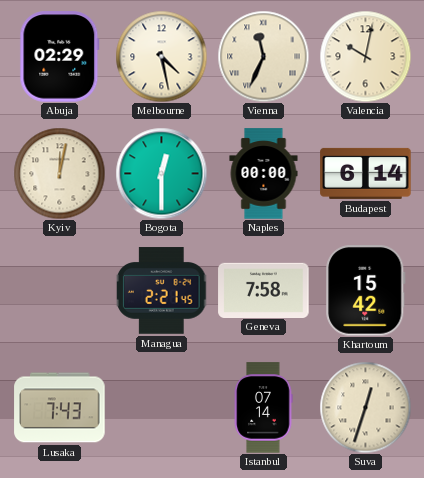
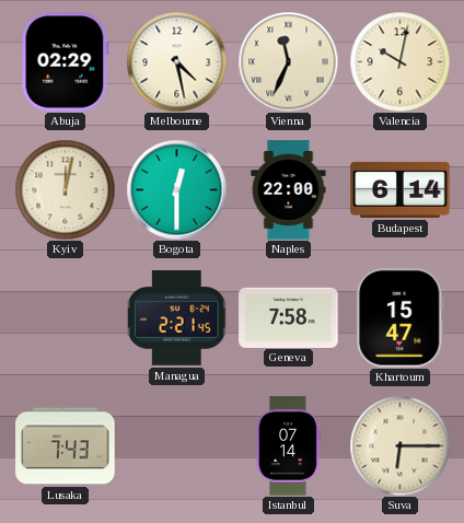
Naples: 00:00 -> 22:00 (289, 190)
Khartoum: 15:42 -> 15:47 (401, 318)
Suva: 12:33 -> 6:15 (399, 445)
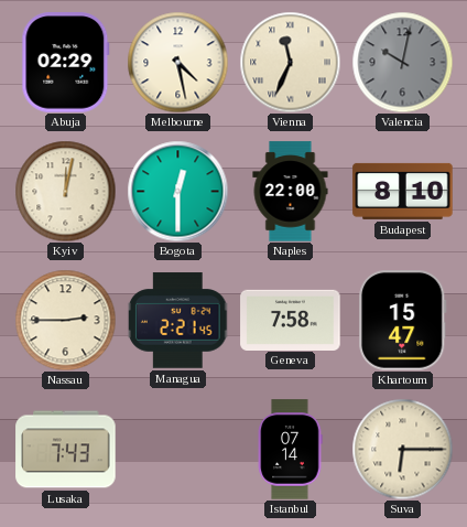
Valencia dial: cream -> grey (402, 62)
Budapest: 6:14 -> 8:10 (403, 191)
Nassau: none -> 2:45 (65, 320)
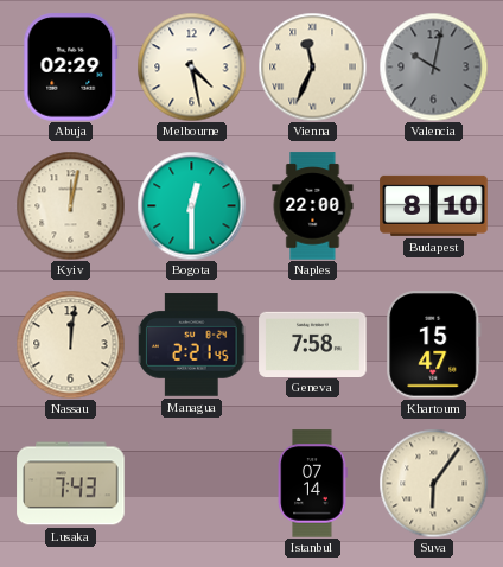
Nassau: 2:45 -> 12:01 (70, 344)
Suva: 6:15 -> 6:06 (433, 483)
